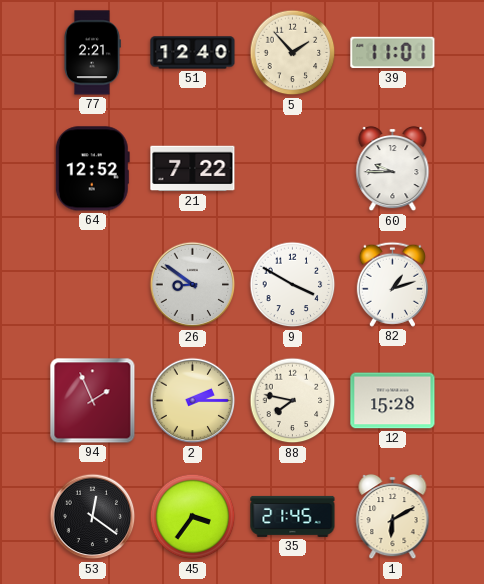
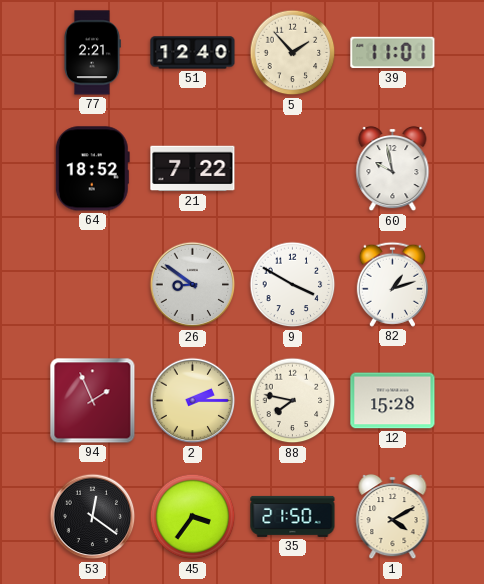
64: 12:52 -> 18:52 (92, 169)
60: 9:45 -> 9:58 (393, 169)
35: 21:45 -> 21:50 (293, 516)
1: 6:10 -> 4:10 (393, 517)
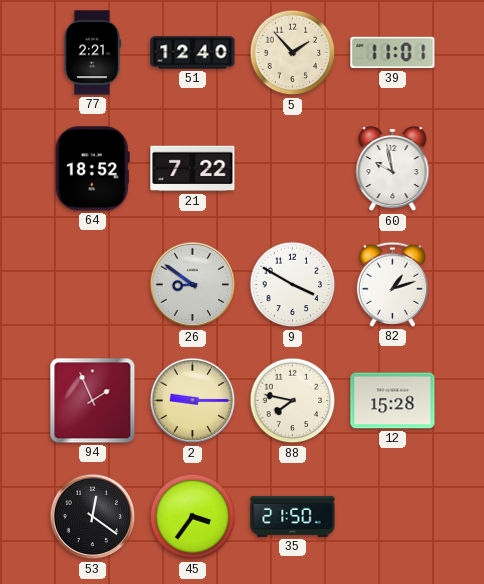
2: 2:15 -> 9:15 (193, 401)
1: 4:10 -> none (393, 517)
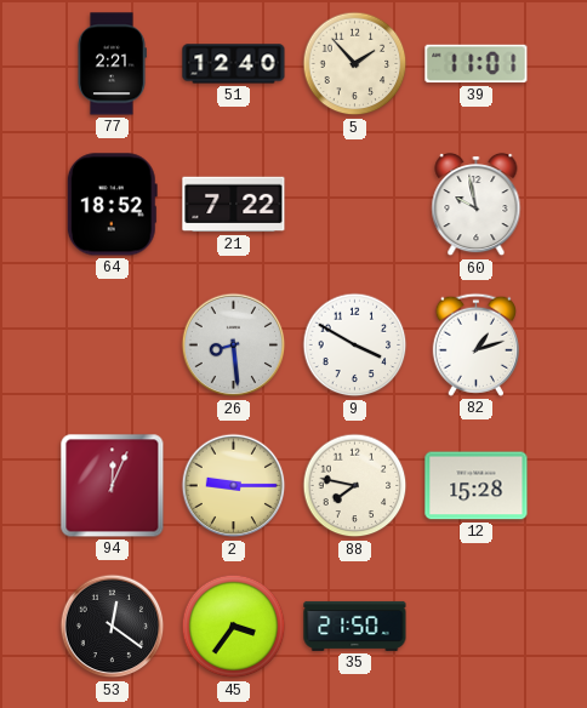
26: 8:51 -> 8:29 (234, 346)
94: 1:56 -> 12:04 (113, 486)
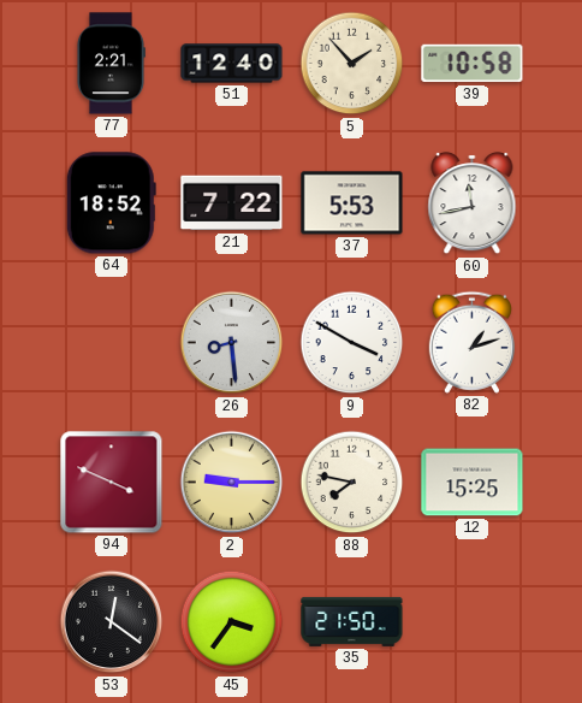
39: 11:01 -> 10:58 (473, 64)
37: none -> 5:53 (352, 203)
60: 9:58 -> 11:43 (473, 203)
94: 12:04 -> 3:49 (112, 483)
12: 15:28 -> 15:25 (473, 483)
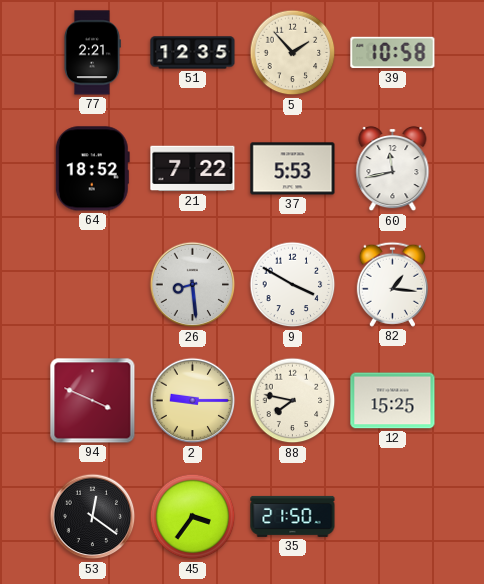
51: 12:40 -> 12:35 (193, 53)
82: 1:12 -> 1:16 (392, 284)
